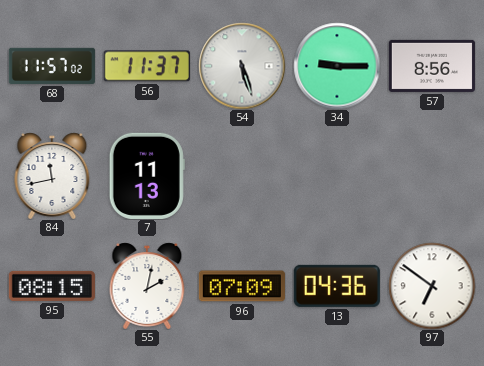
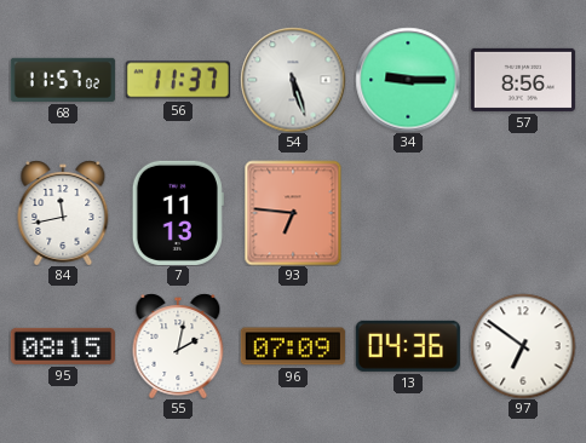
93: none -> 6:46 (293, 213)
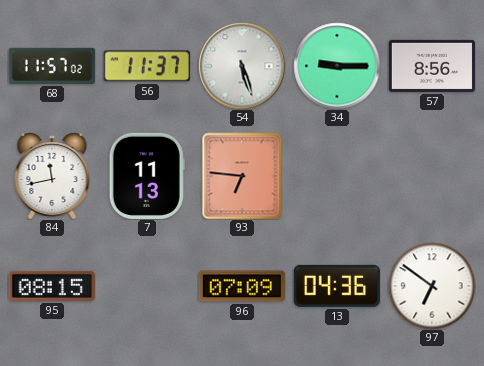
55: 2:02 -> none (178, 346)
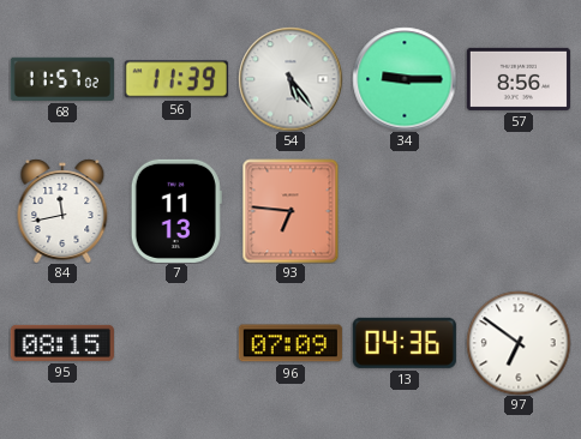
56: 11:37 -> 11:39 (176, 79)
54: 5:27 -> 5:24 (290, 79)
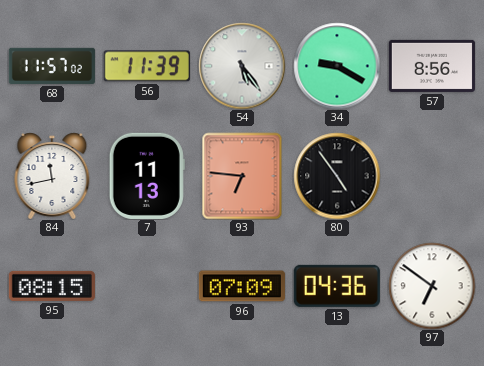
34: 9:15 -> 9:20 (337, 66)
80: none -> 4:54 (337, 176)
